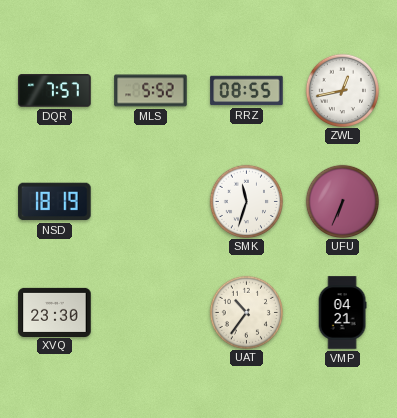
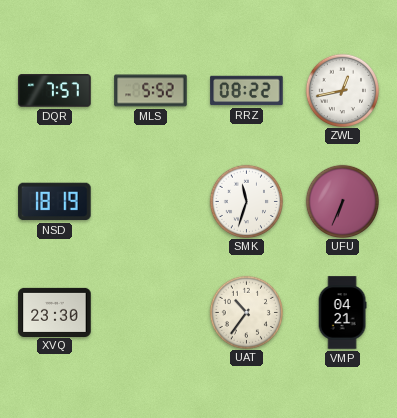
RRZ: 08:55 -> 08:22 (247, 91)
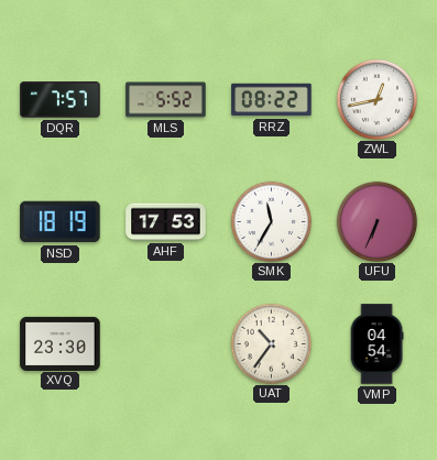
AHF: none -> 17:53 (166, 222)
SMK: 11:33 -> 11:35 (271, 221)
VMP: 04:21 -> 04:54 (376, 344)
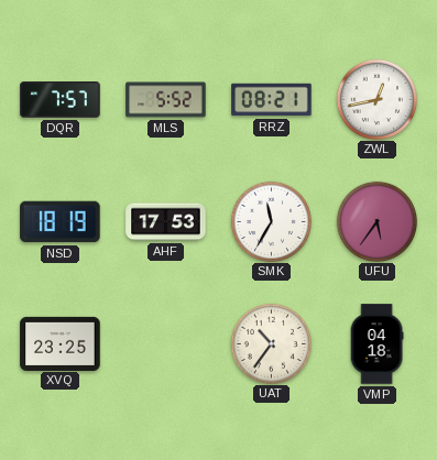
RRZ: 08:22 -> 08:21 (272, 100)
UFU: 6:34 -> 5:36 (376, 221)
XVQ: 23:30 -> 23:25 (61, 343)
VMP: 04:54 -> 04:18 (376, 344)
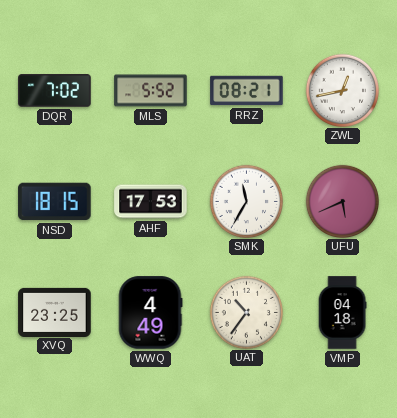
DQR: 7:57 -> 7:02 (55, 91)
NSD: 18:19 -> 18:15 (55, 202)
UFU: 5:36 -> 5:41 (342, 201)
WWQ: none -> 4:49 (150, 313)
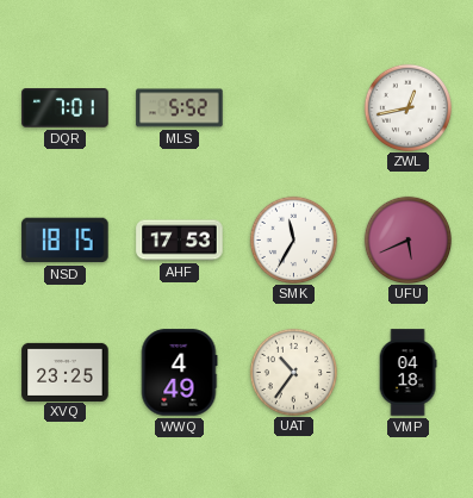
DQR: 7:02 -> 7:01 (66, 108)
RRZ: 08:21 -> none (247, 91)
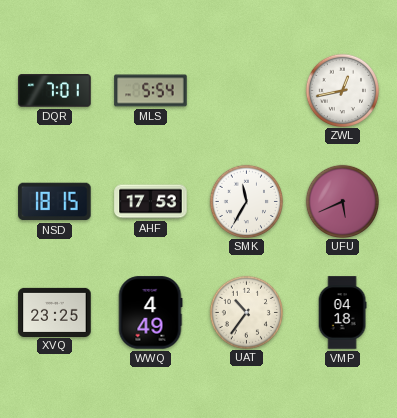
MLS: 5:52 -> 5:54 (151, 91)
